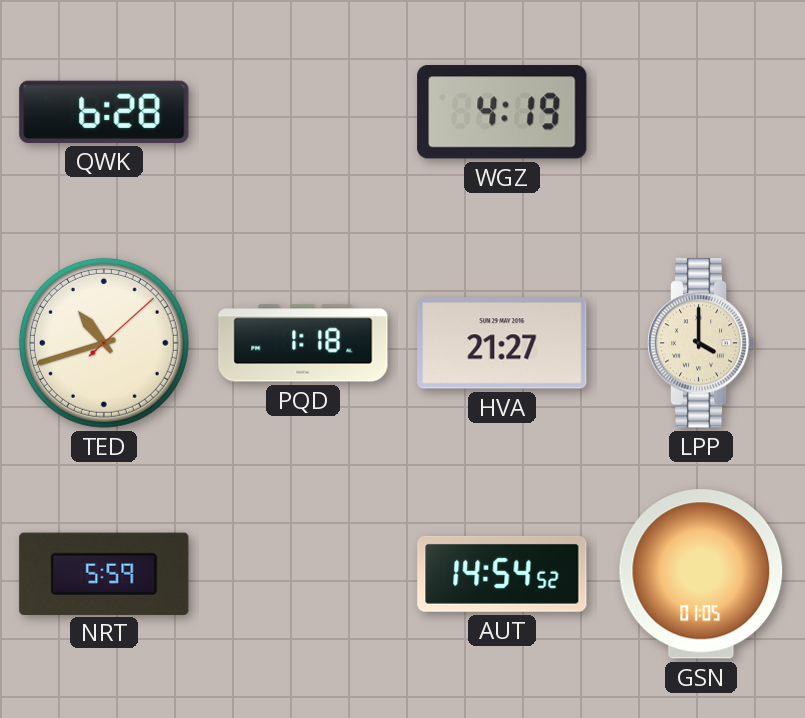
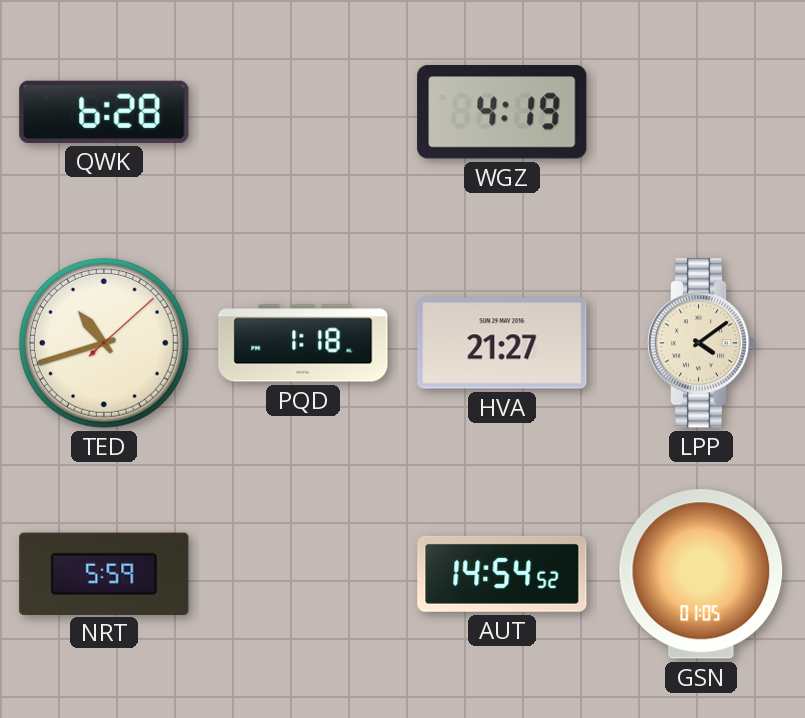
LPP: 4:00 -> 4:09 (701, 343)
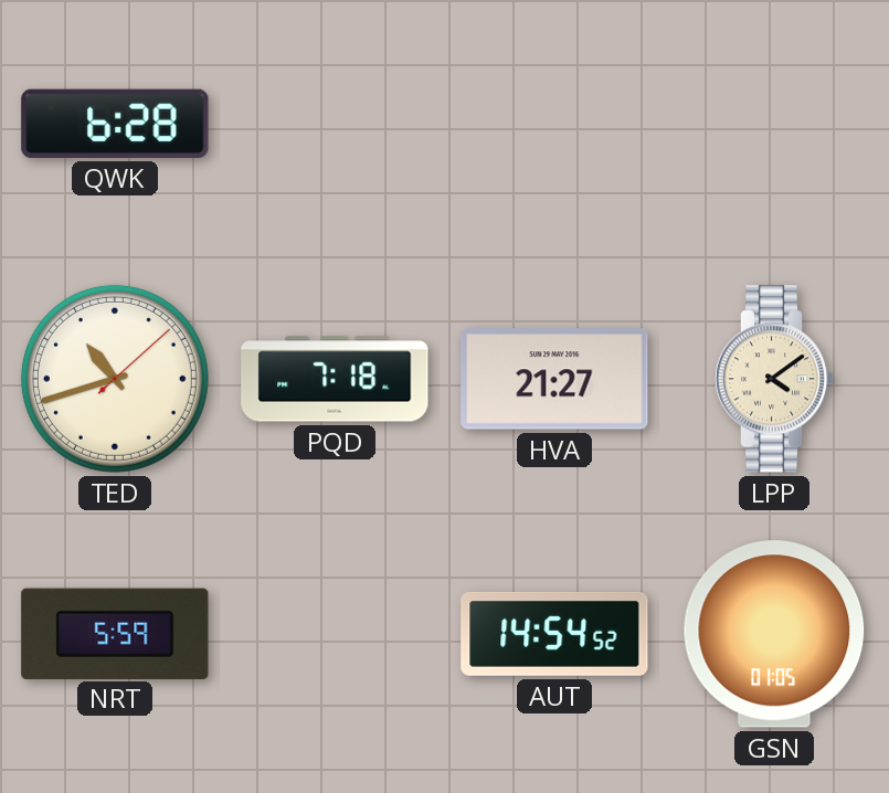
WGZ: 4:19 -> none (502, 112)
PQD: 1:18 -> 7:18 (335, 379)
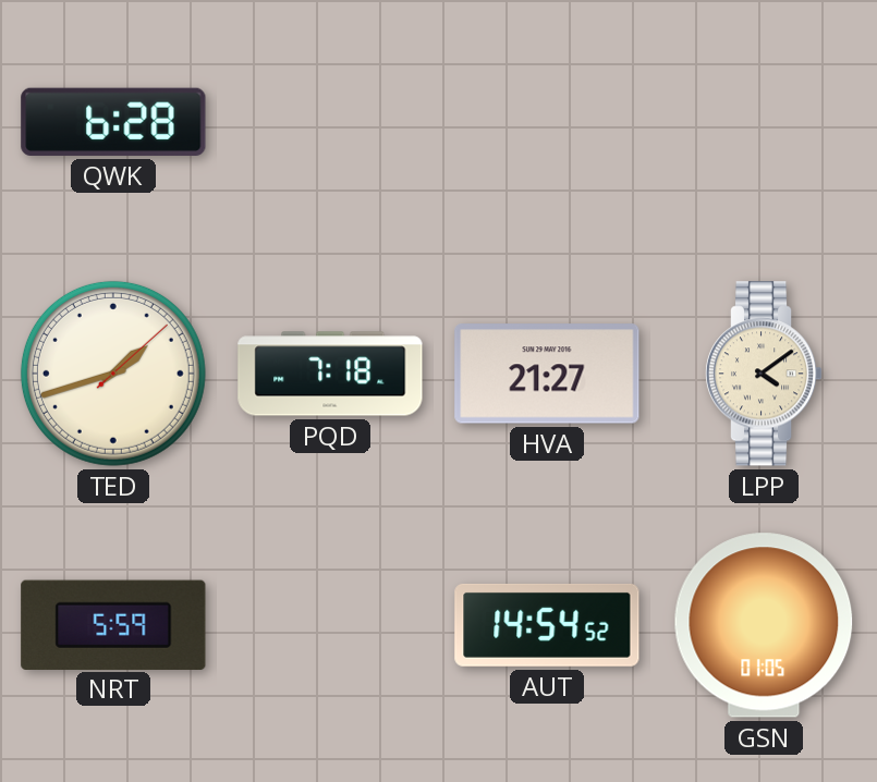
TED: 10:42 -> 1:42 (113, 374)
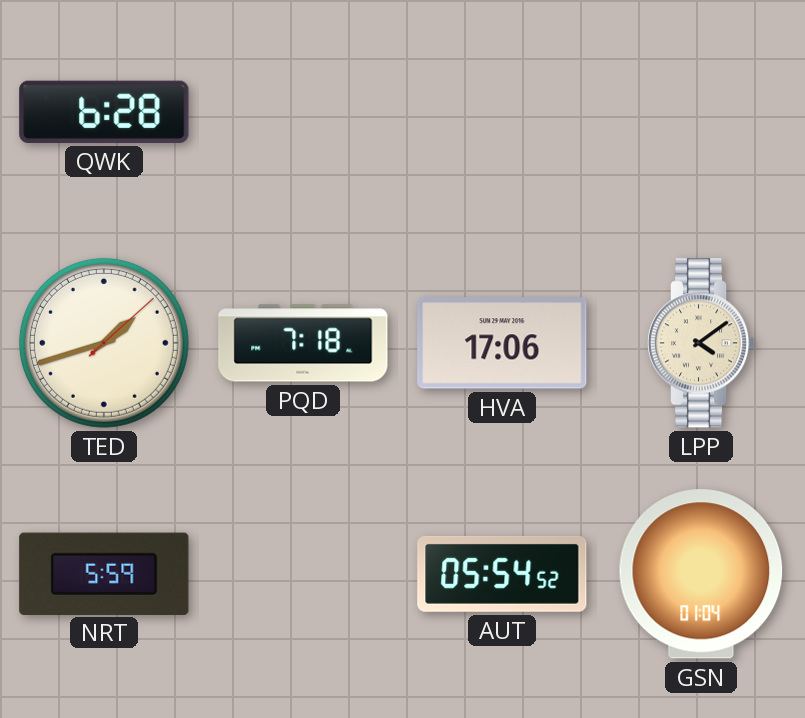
HVA: 21:27 -> 17:06 (502, 343)
AUT: 14:54 -> 05:54 (502, 574)
GSN: 01:05 -> 01:04 (701, 574)
